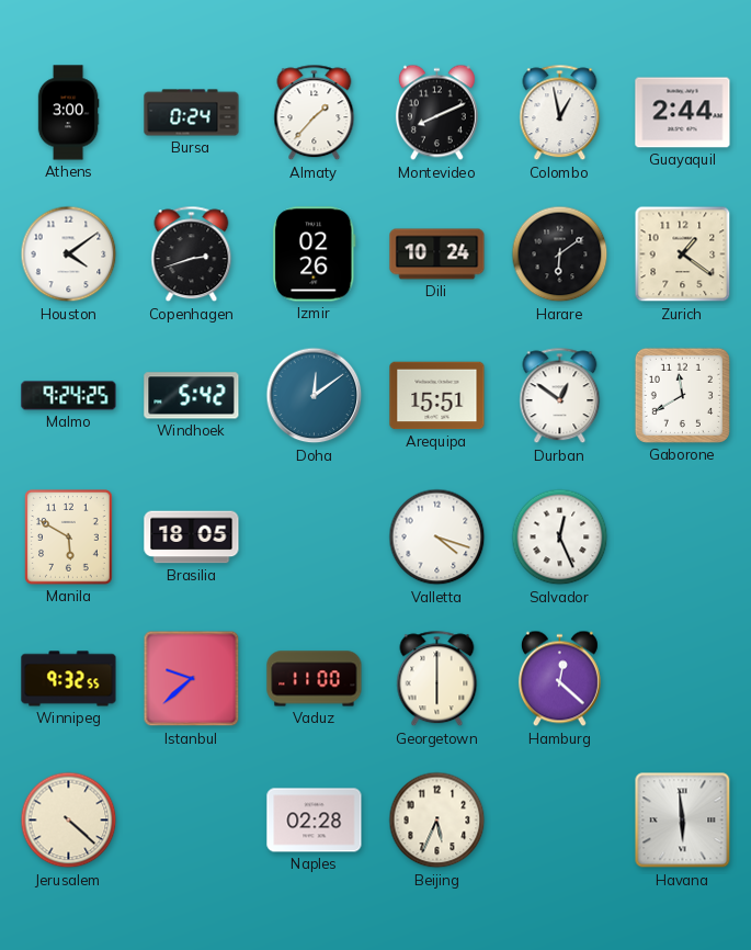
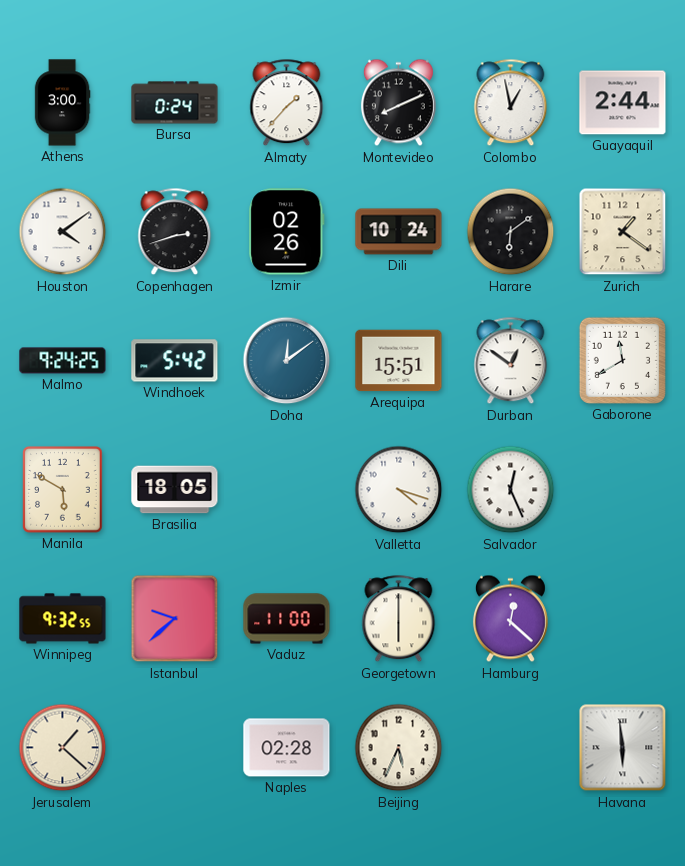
Jerusalem: 4:22 -> 1:22 (63, 748)
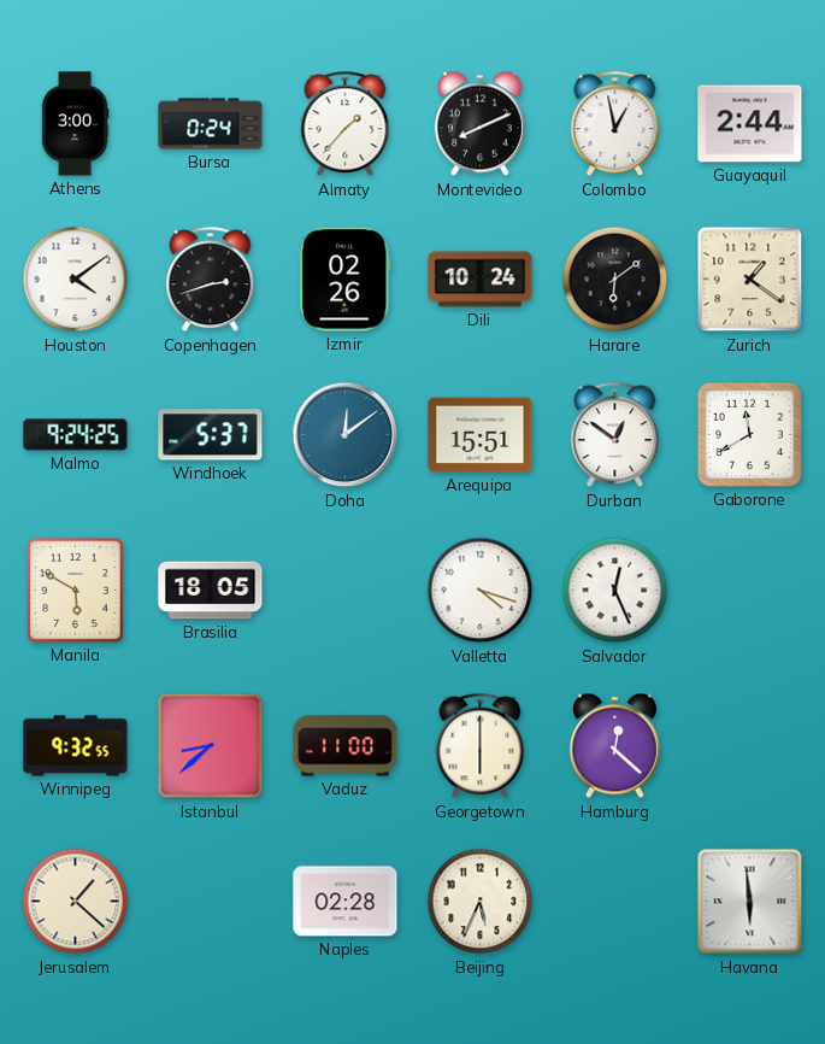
Windhoek: 5:42 -> 5:37 (211, 435)
Istanbul: 9:38 -> 8:38 (211, 746)
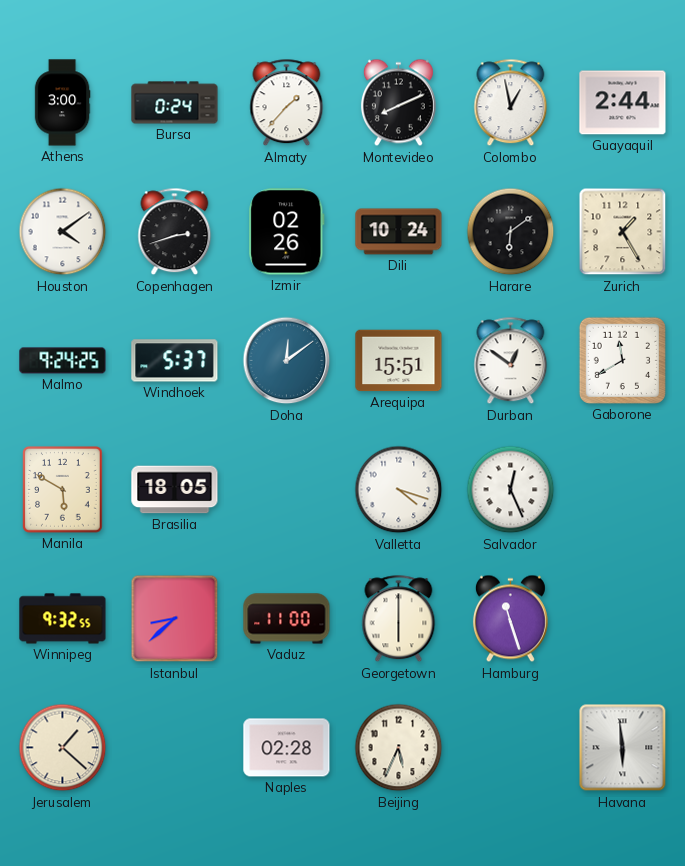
Zurich: 1:21 -> 1:25 (623, 232)
Hamburg: 12:22 -> 11:27 (510, 619)
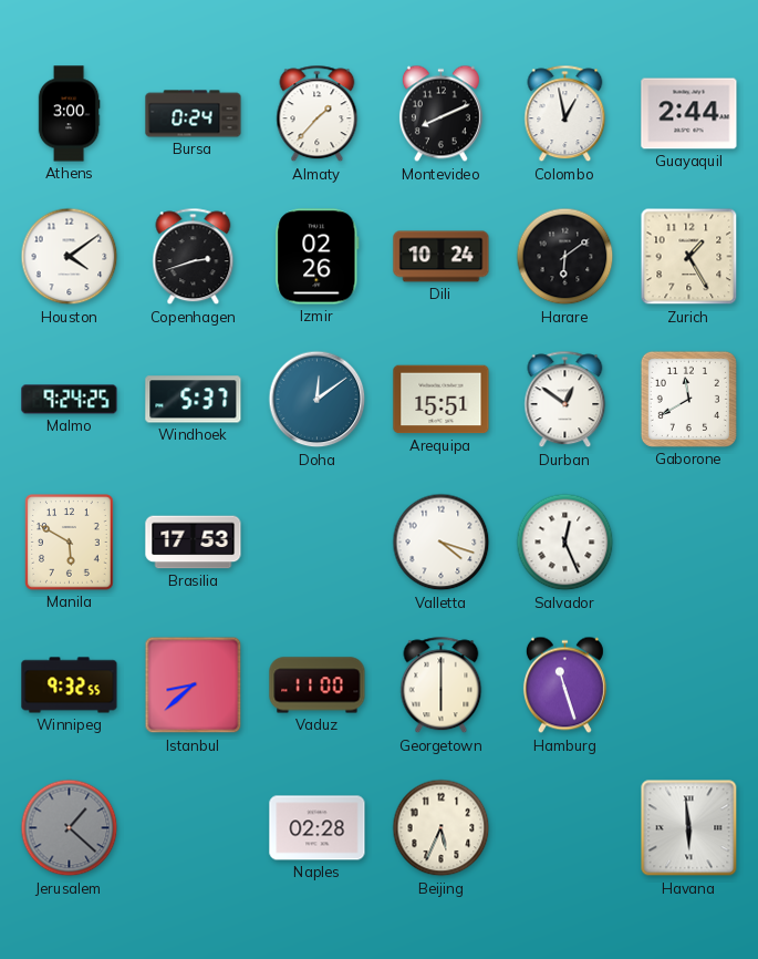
Brasilia: 18:05 -> 17:53 (194, 543)
Jerusalem dial: cream -> grey (70, 828)
